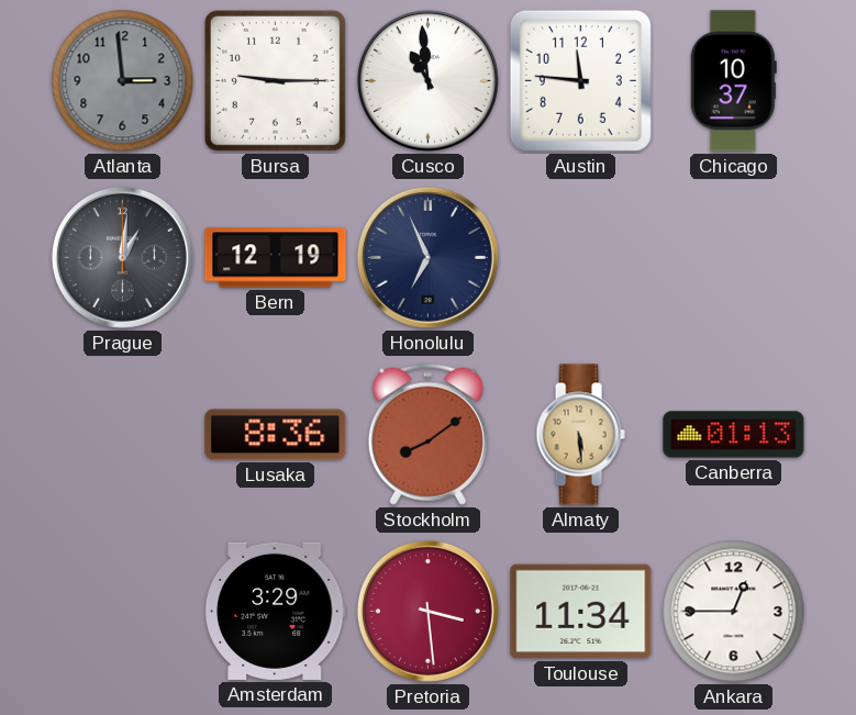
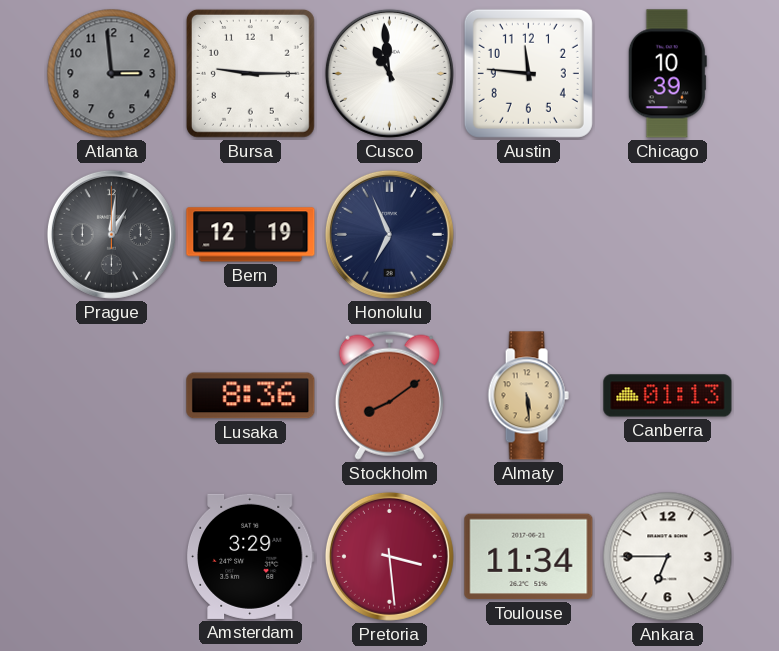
Chicago: 10:37 -> 10:39 (667, 74)
Ankara: 12:45 -> 6:45 (668, 557)
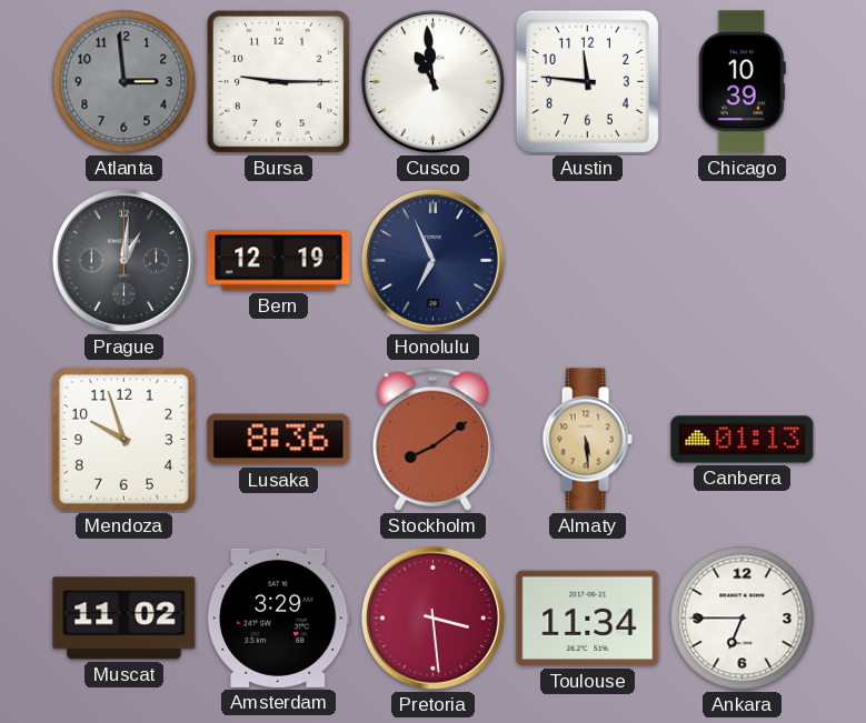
Mendoza: none -> 9:57 (123, 439)
Muscat: none -> 11:02 (125, 619)
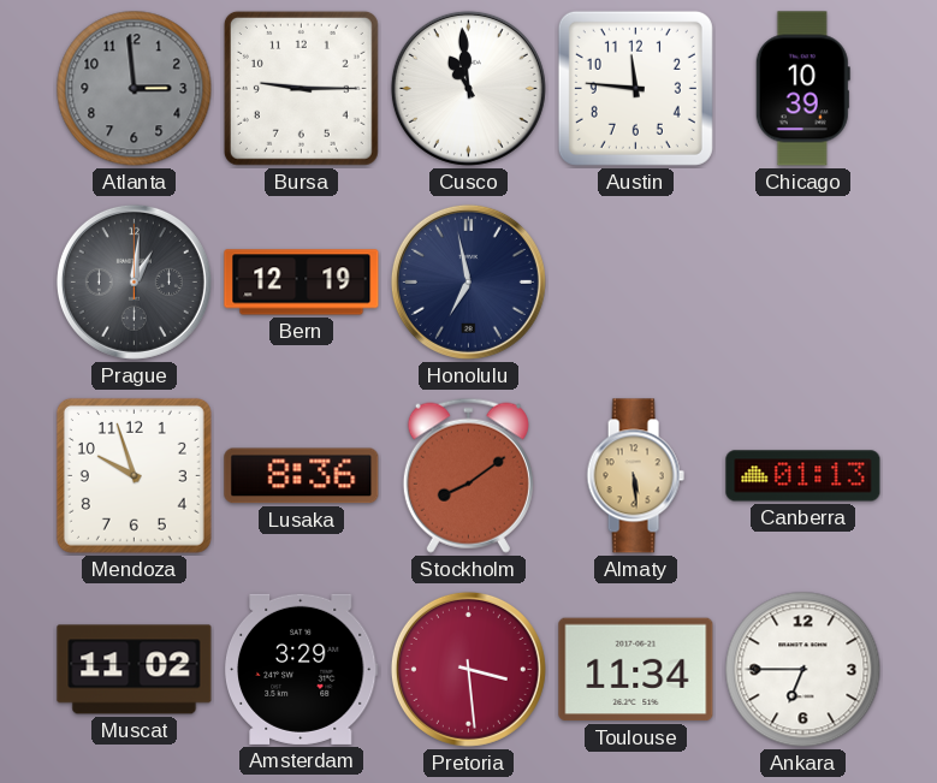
Honolulu: 6:56 -> 6:58 (468, 281)
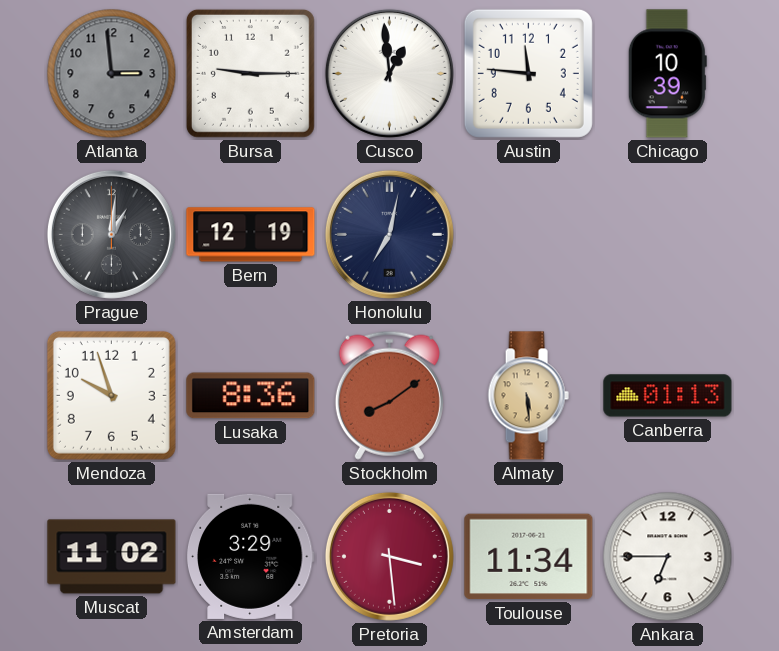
Cusco: 10:59 -> 12:59 (389, 73)
Honolulu: 6:58 -> 7:02 (389, 234)
